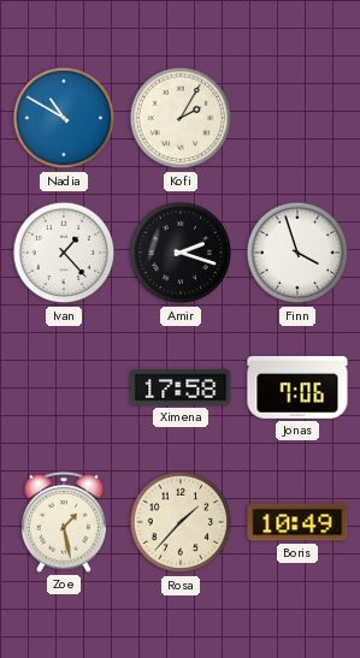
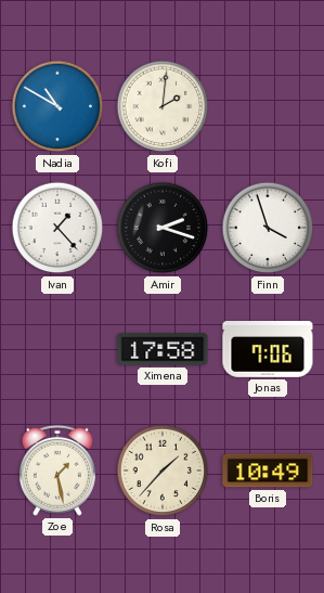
Kofi: 2:05 -> 2:01 (163, 106)
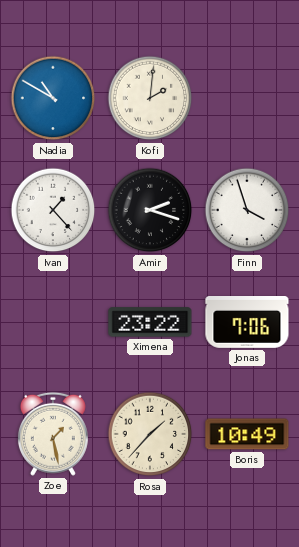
Ximena: 17:58 -> 23:22 (150, 322)
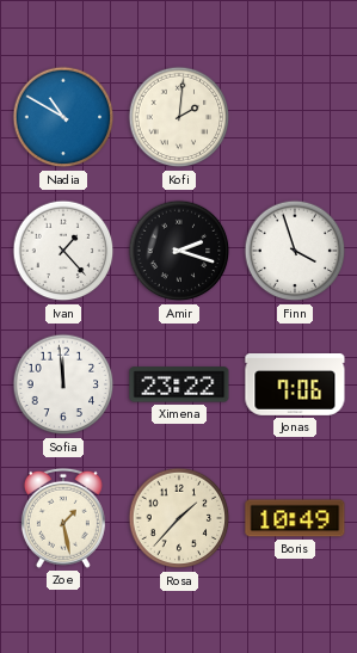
Sofia: none -> 11:59 (63, 384)
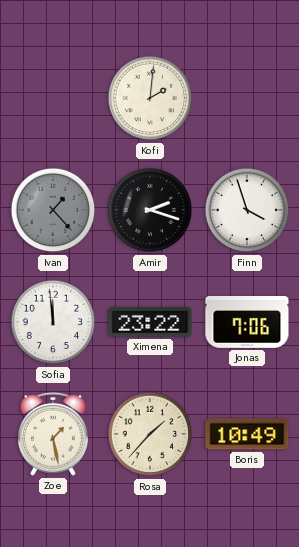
Nadia: 10:50 -> none (63, 117)
Ivan dial: white -> grey (53, 210)
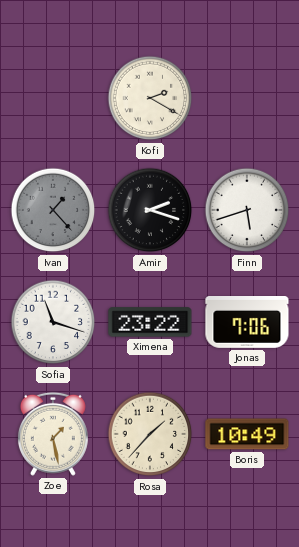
Kofi: 2:01 -> 2:20 (150, 98)
Finn: 3:57 -> 5:42 (247, 210)
Sofia: 11:59 -> 11:18 (53, 322)
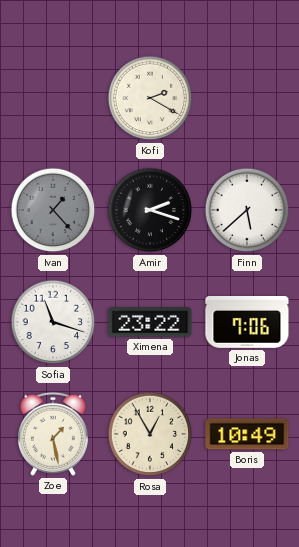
Finn: 5:42 -> 5:38 (247, 210)
Rosa: 1:37 -> 12:55 (150, 434)
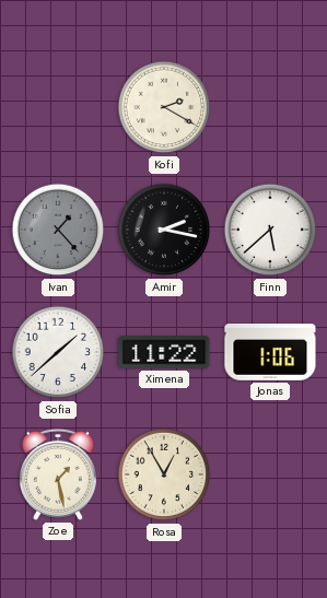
Amir: 2:18 -> 2:17 (164, 230)
Sofia: 11:18 -> 1:38 (58, 352)
Ximena: 23:22 -> 11:22 (164, 352)
Jonas: 7:06 -> 1:06 (270, 353)
Boris: 10:49 -> none (247, 434)
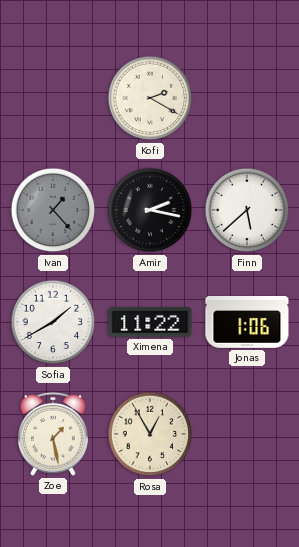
Sofia: 1:38 -> 1:40 (53, 322)
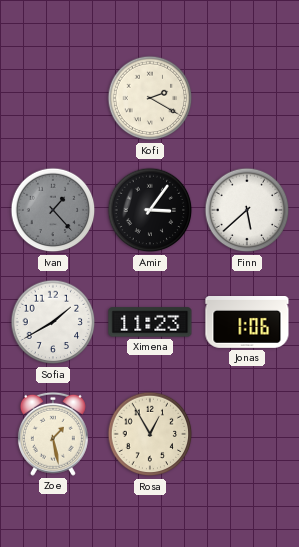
Amir: 2:17 -> 3:06 (150, 210)
Ximena: 11:22 -> 11:23 (150, 322)
